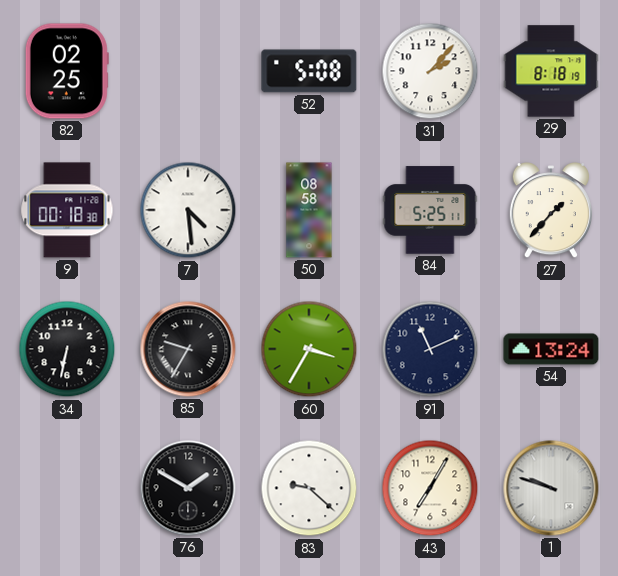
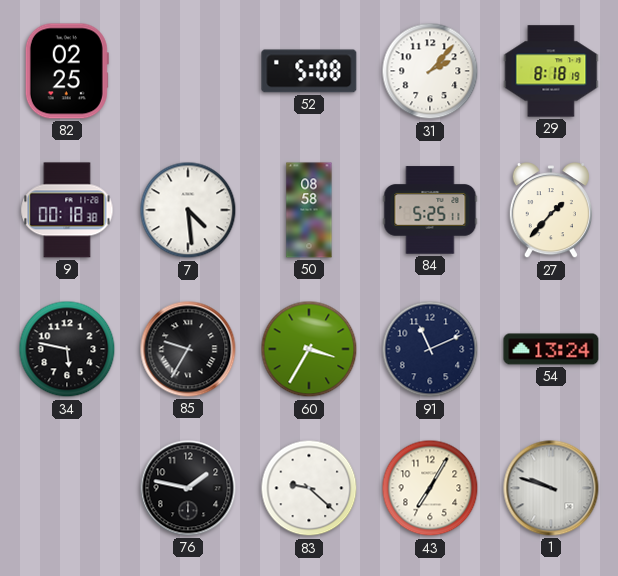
34: 6:32 -> 5:47 (67, 349)
76: 1:50 -> 1:47 (188, 488)
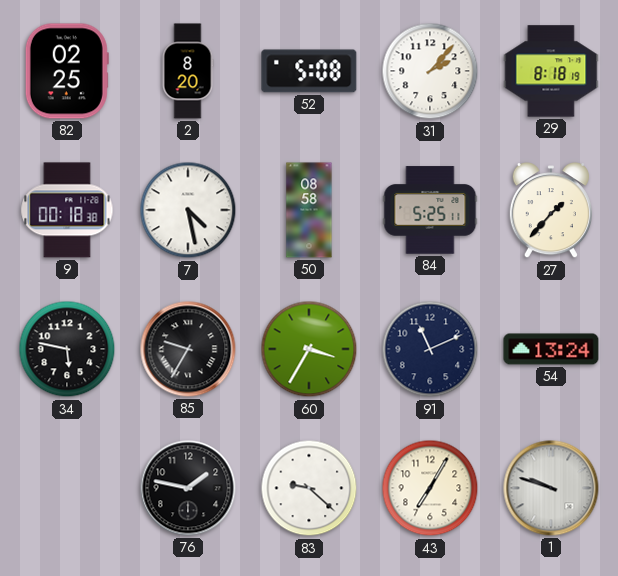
2: none -> 8:20 (188, 71)
7: 4:29 -> 4:28 (188, 210)
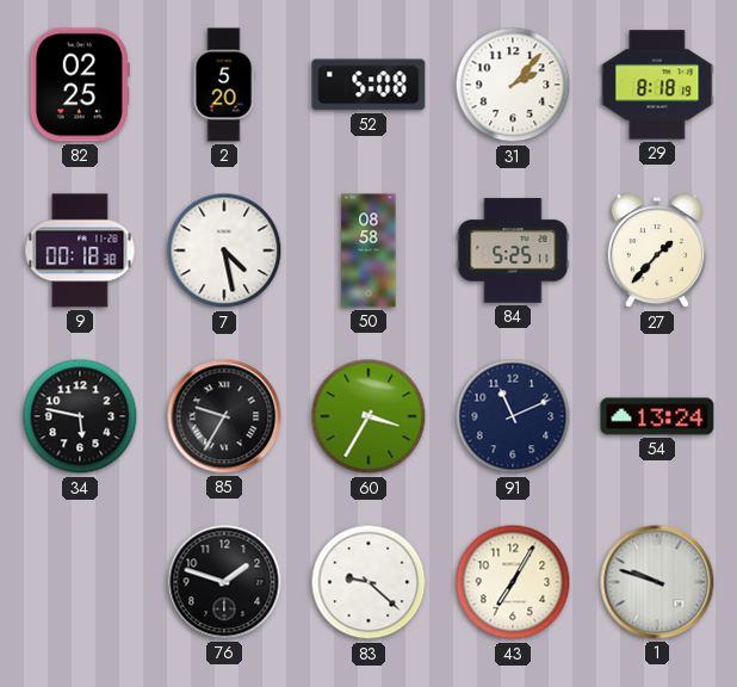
2: 8:20 -> 5:20 (224, 85)
76: 1:47 -> 1:48 (224, 582)
